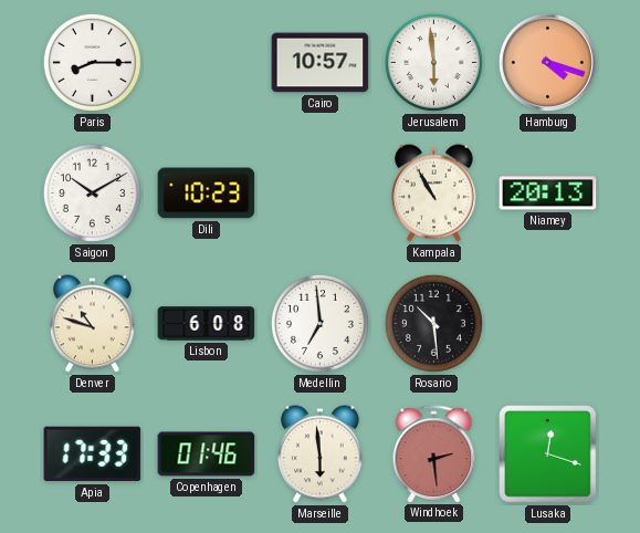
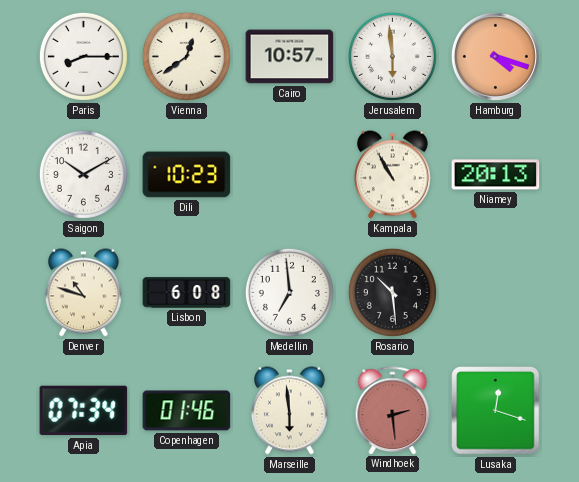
Vienna: none -> 12:39 (186, 56)
Apia: 17:33 -> 07:34 (84, 411)
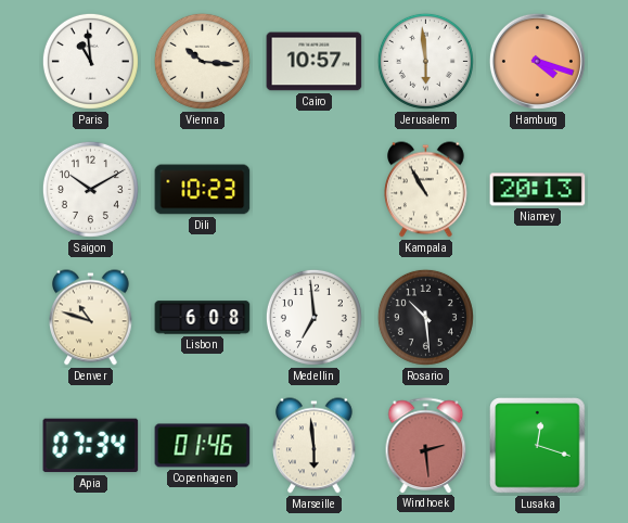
Paris: 8:15 -> 10:59 (90, 61)
Vienna: 12:39 -> 10:16 (202, 61)
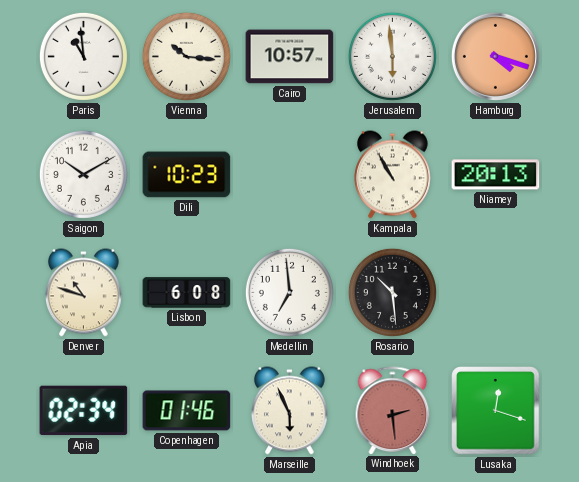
Apia: 07:34 -> 02:34 (84, 411)
Marseille: 5:59 -> 5:56 (290, 411)
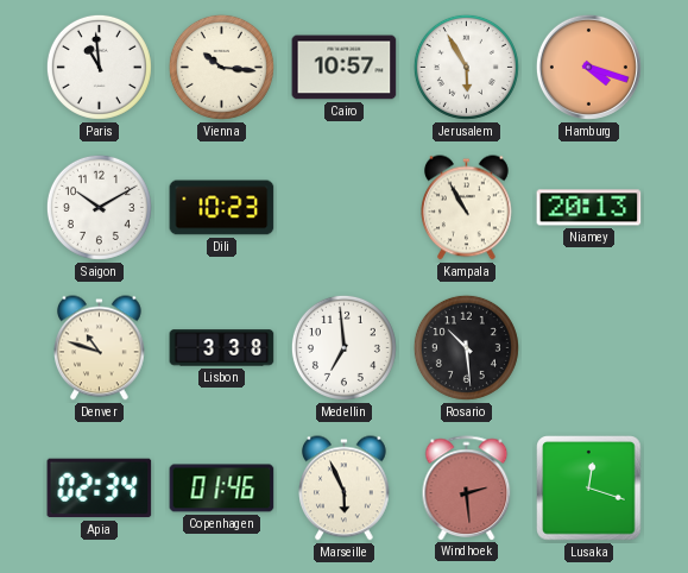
Jerusalem: 5:59 -> 5:55 (466, 67)
Lisbon: 6:08 -> 3:38 (222, 348)
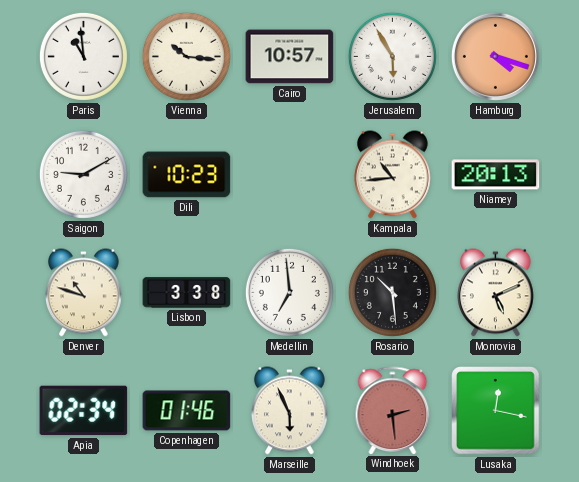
Saigon: 10:10 -> 9:10 (83, 174)
Kampala: 10:55 -> 10:44 (393, 175)
Monrovia: none -> 5:11 (496, 293)
Lusaka: 12:18 -> 12:17 (496, 411)
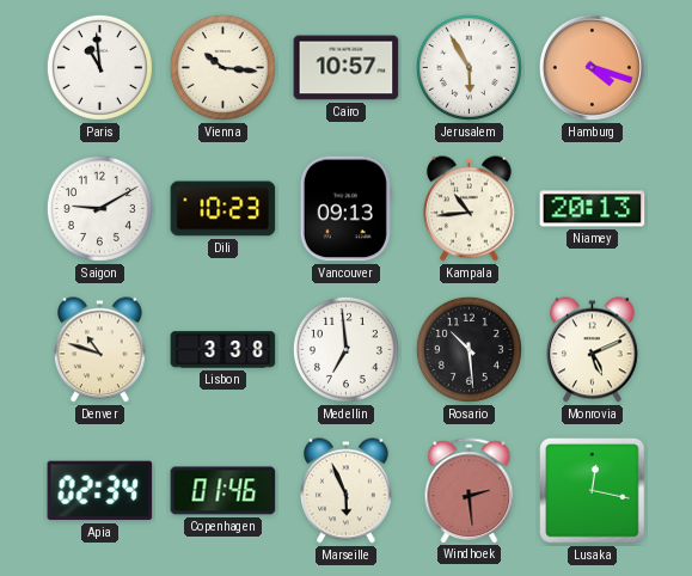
Vancouver: none -> 09:13 (345, 209)
